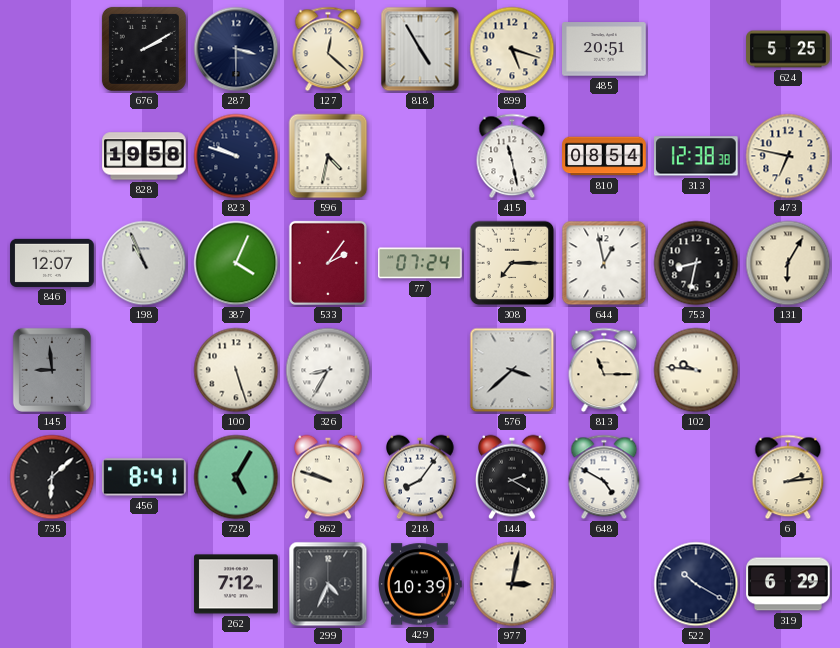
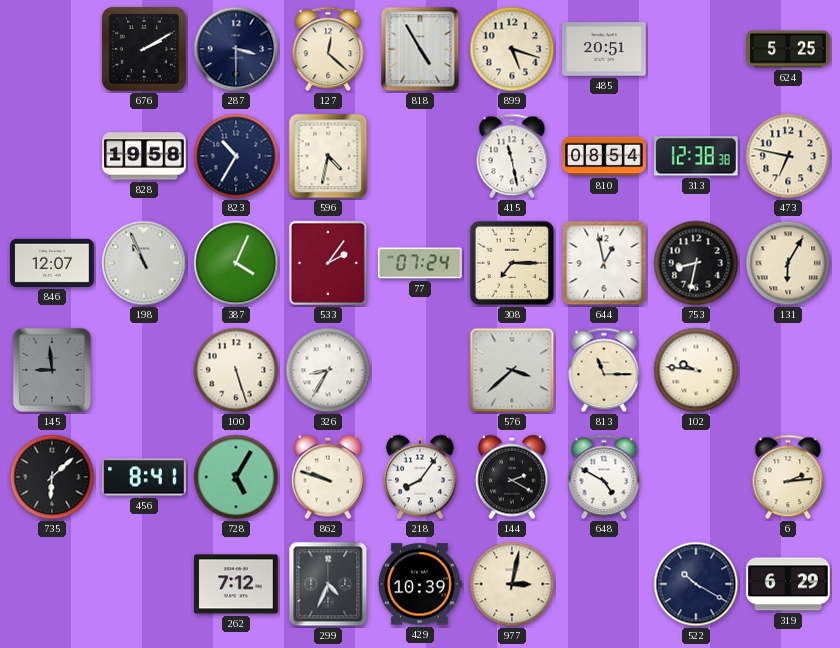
823: 9:48 -> 10:35 (236, 156)
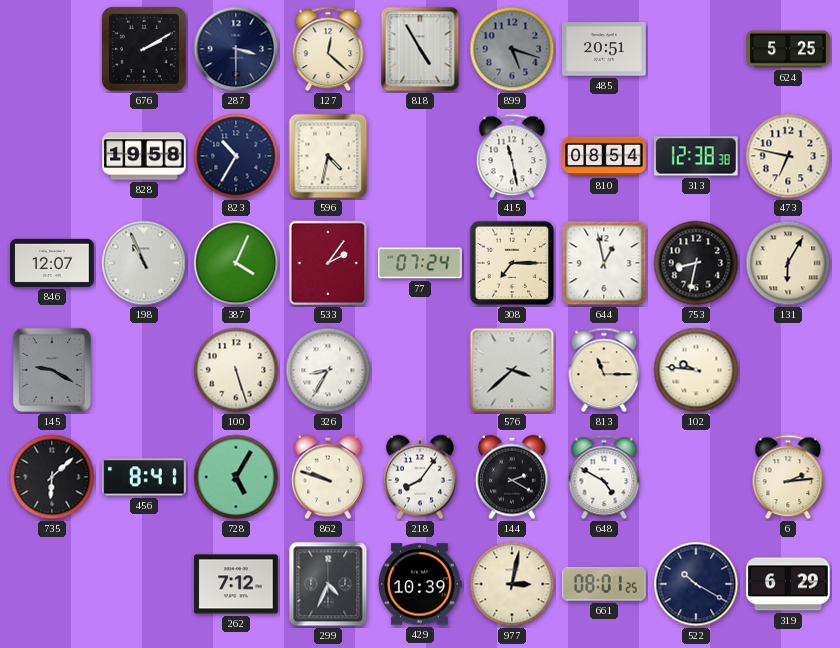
899 dial: cream -> grey (512, 49)
145: 8:59 -> 9:20 (52, 370)
661: none -> 08:01 (605, 584)
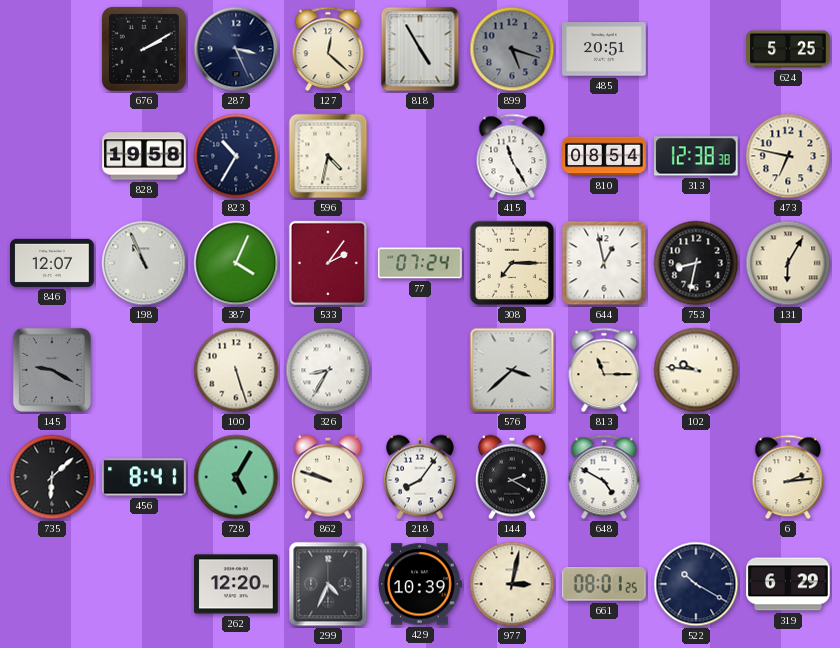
287: 3:30 -> 3:26 (236, 49)
415: 11:28 -> 11:25 (512, 156)
262: 7:12 -> 12:20 (236, 584)
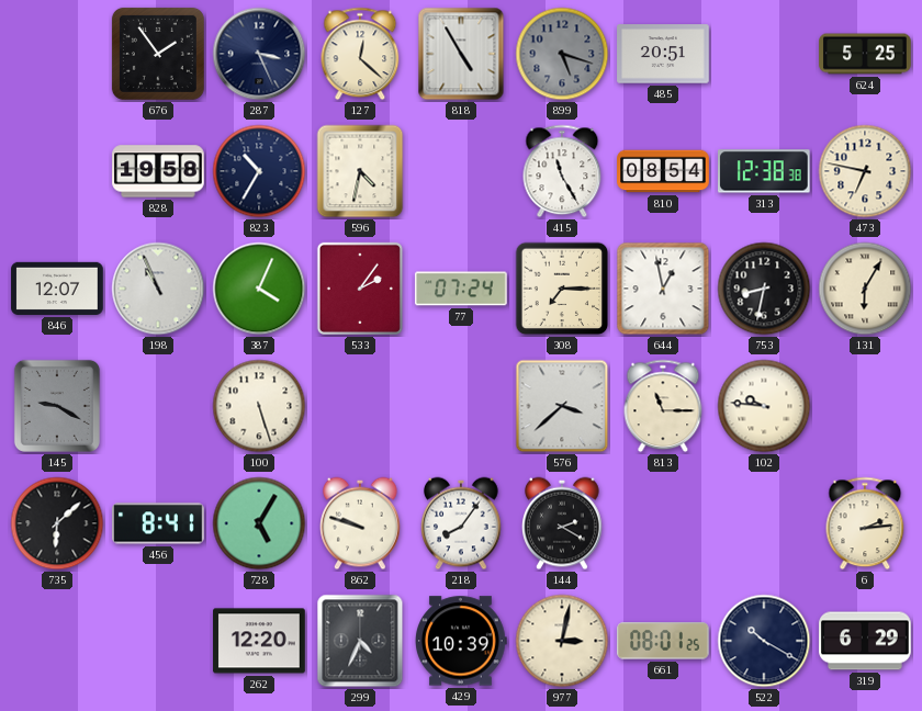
676: 2:10 -> 1:54 (158, 54)
326: 8:35 -> none (328, 370)
648: 4:50 -> none (604, 477)
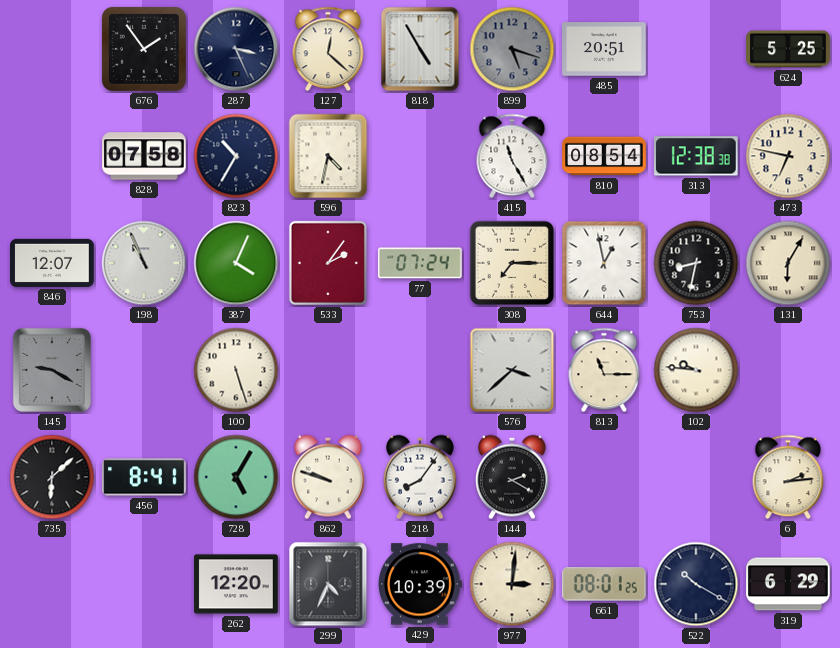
828: 19:58 -> 07:58 (144, 156)
977: 3:02 -> 3:01 (512, 584)
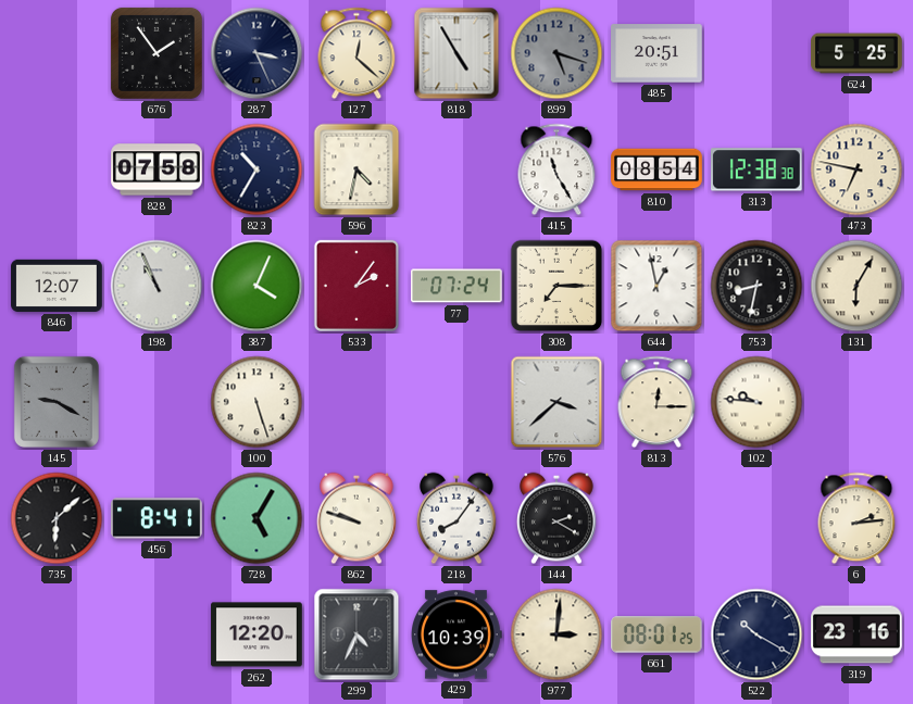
813: 11:15 -> 12:15 (656, 402)
319: 6:29 -> 23:16 (856, 634)
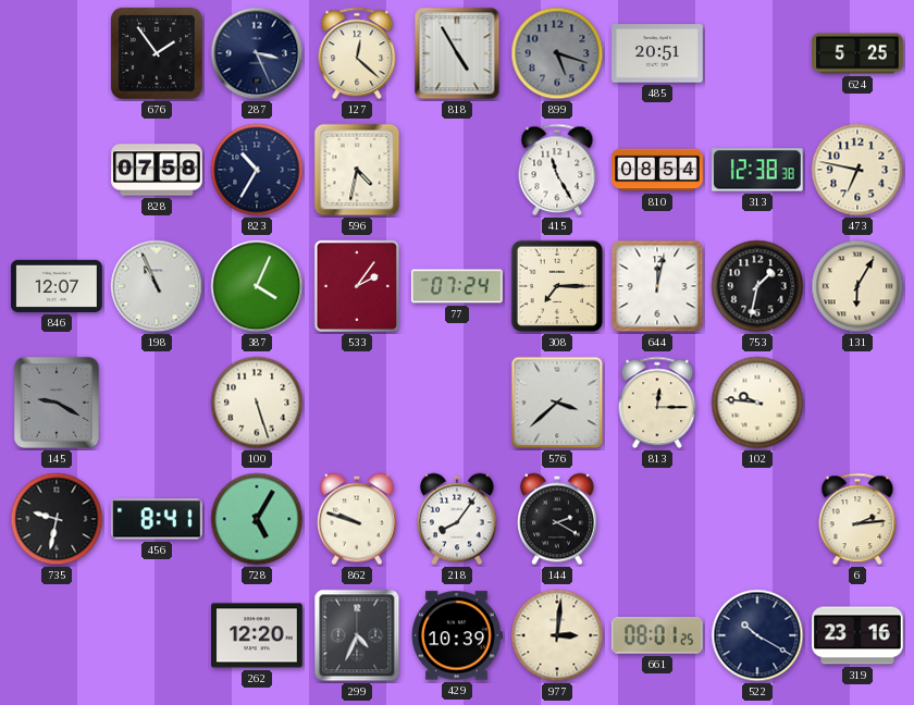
644: 12:58 -> 12:02 (657, 286)
753: 8:32 -> 1:32 (757, 286)
735: 6:08 -> 9:32 (57, 519)
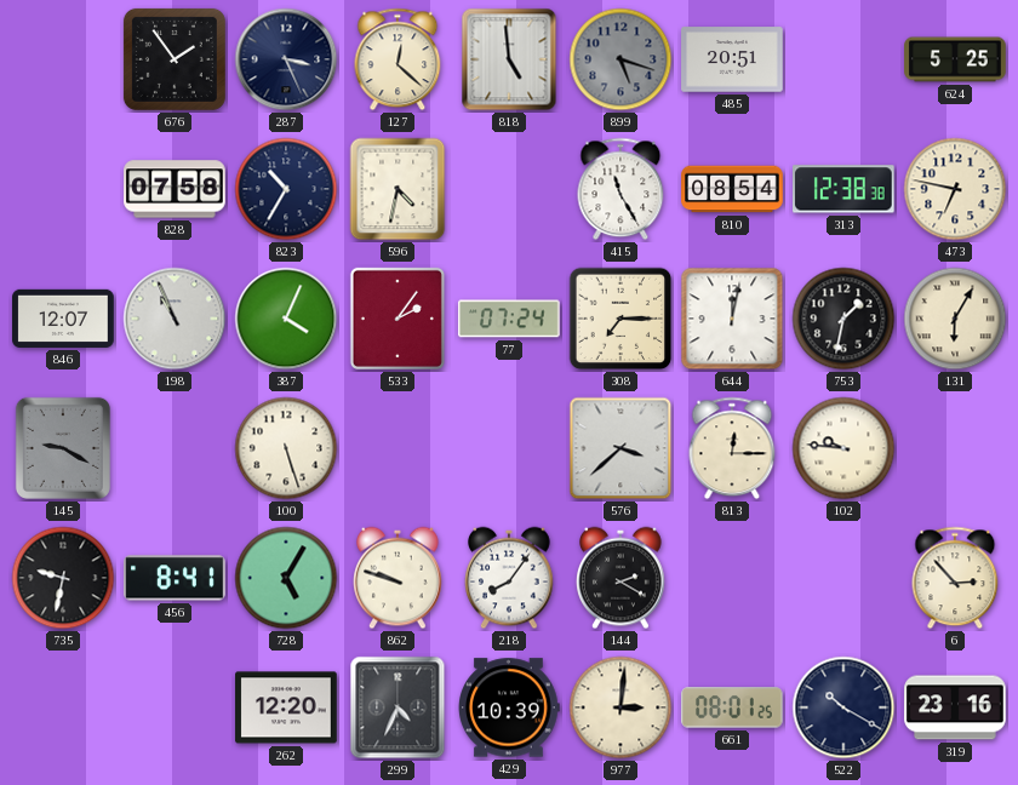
818: 4:55 -> 4:59 (509, 59)
6: 2:14 -> 2:53 (955, 578)
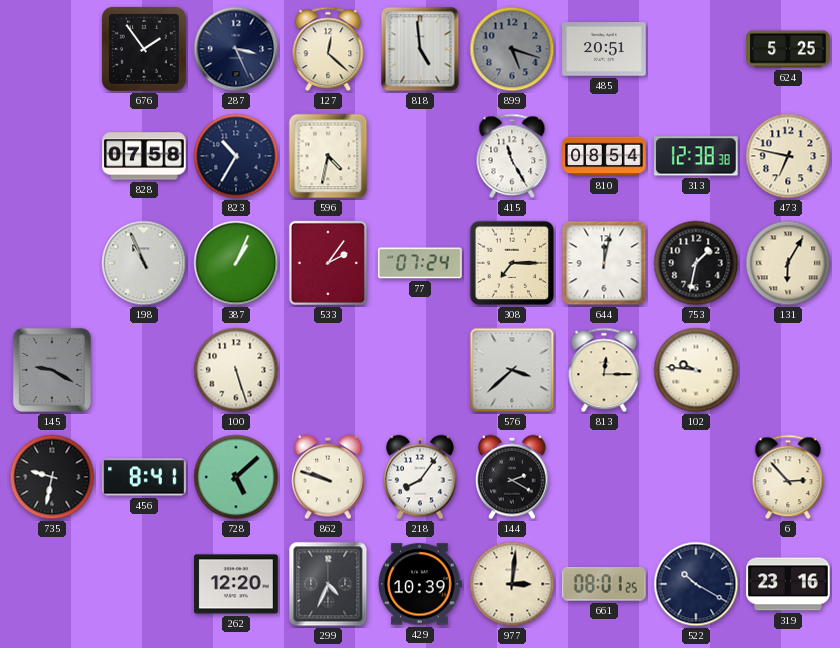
846: 12:07 -> none (63, 319)
387: 4:04 -> 1:04 (236, 263)
728: 5:05 -> 5:08 (236, 477)
